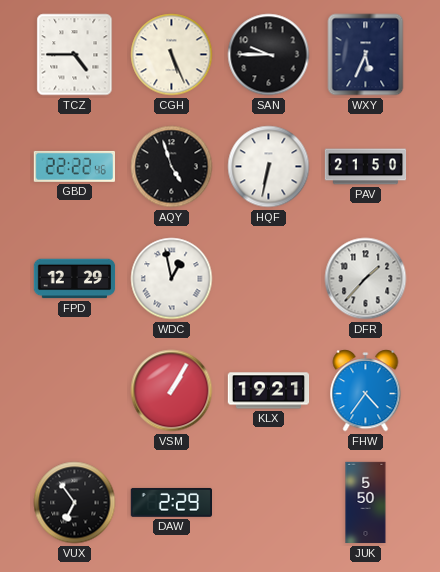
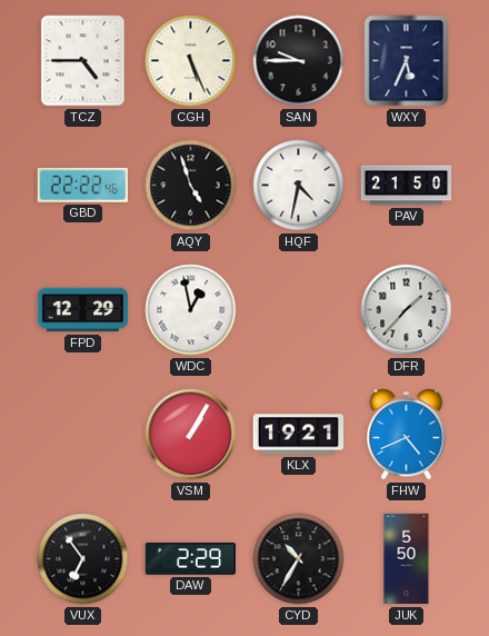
HQF: 6:32 -> 4:32 (299, 186)
FHW: 4:36 -> 4:41 (407, 435)
CYD: none -> 10:35 (299, 559)
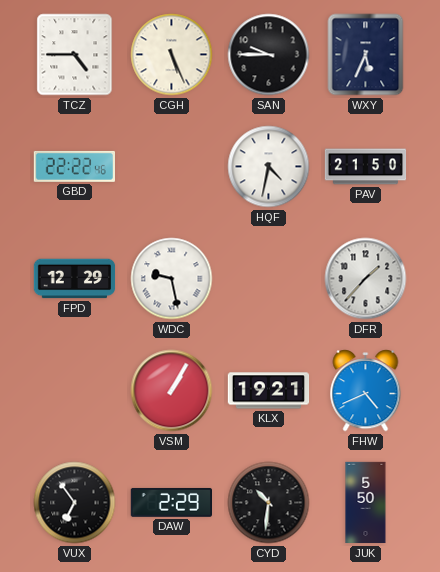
AQY: 4:57 -> none (191, 186)
WDC: 12:58 -> 9:28 (172, 279)
CYD: 10:35 -> 10:31 (269, 503)
